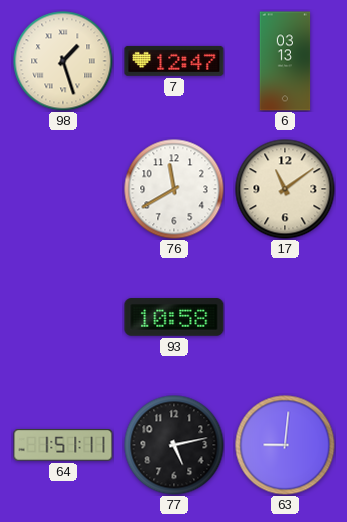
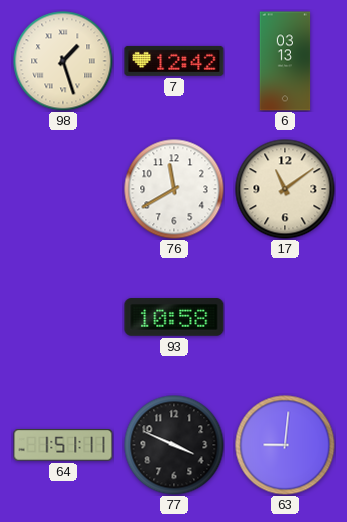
7: 12:47 -> 12:42 (174, 61)
77: 5:13 -> 3:49 (174, 445)
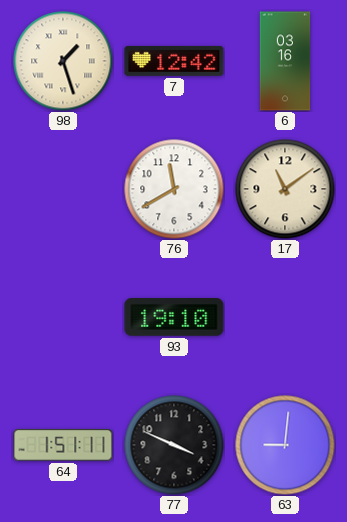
6: 03:13 -> 03:16 (285, 61)
93: 10:58 -> 19:10 (174, 317)
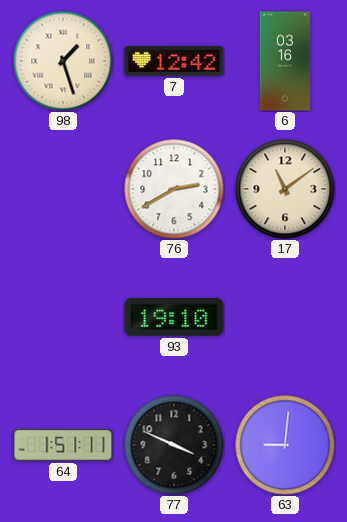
76: 11:40 -> 2:40 (174, 189)
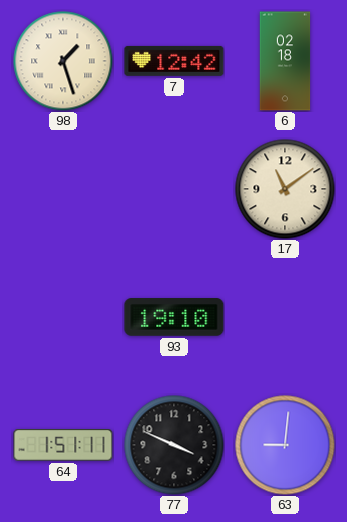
6: 03:16 -> 02:18 (285, 61)
76: 2:40 -> none (174, 189)
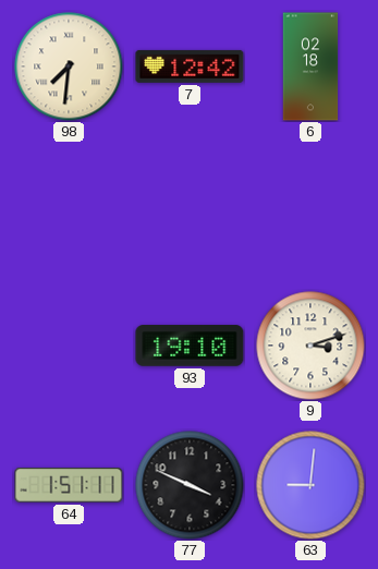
98: 1:27 -> 7:31 (69, 66)
17: 11:09 -> none (285, 189)
9: none -> 3:12 (310, 346)
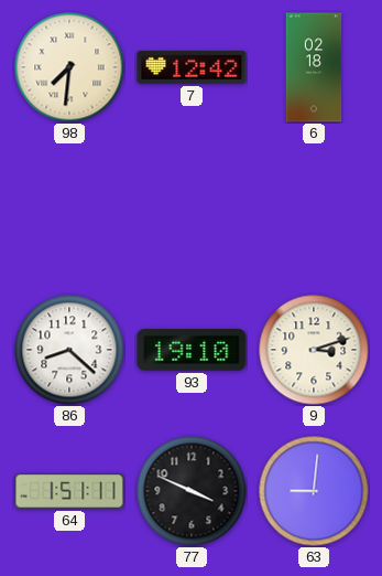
86: none -> 8:22 (69, 350)
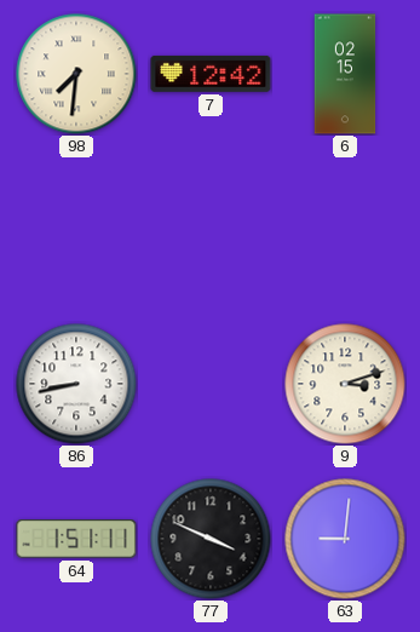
6: 02:18 -> 02:15 (345, 74)
86: 8:22 -> 8:43 (76, 384)
93: 19:10 -> none (192, 350)
